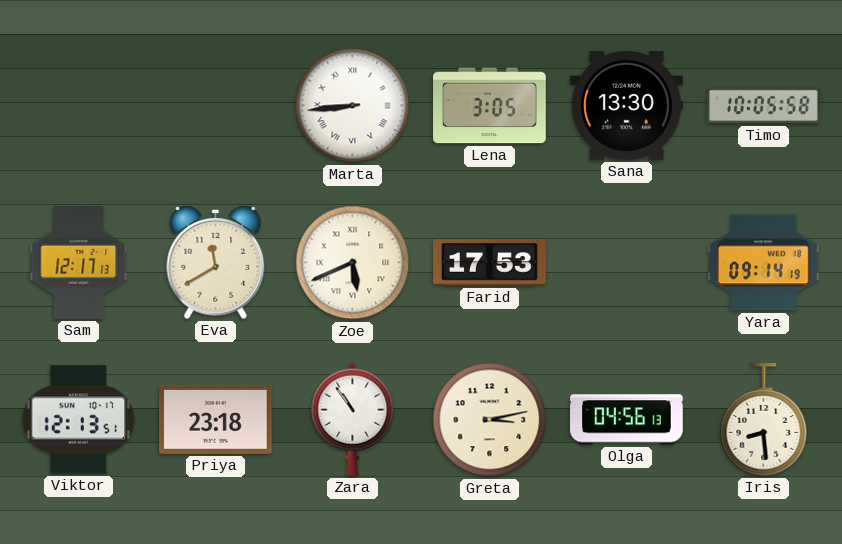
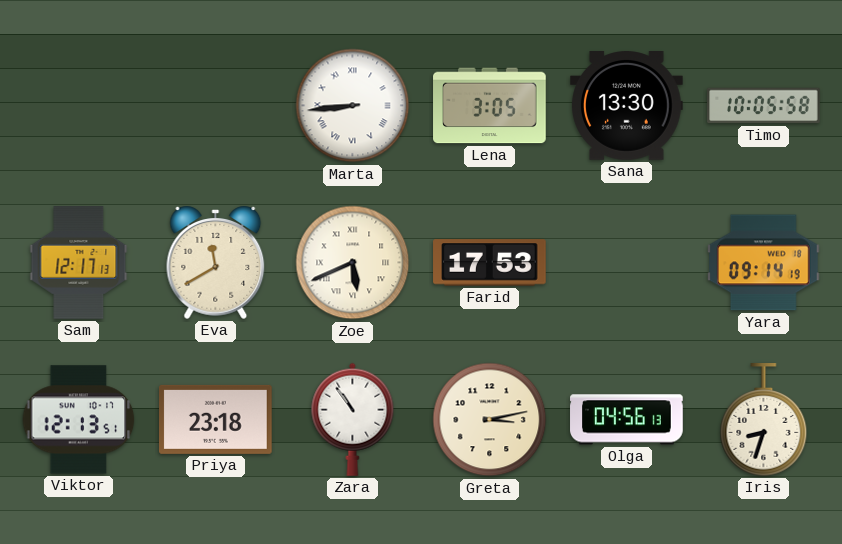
Iris: 8:29 -> 8:33 (764, 420)
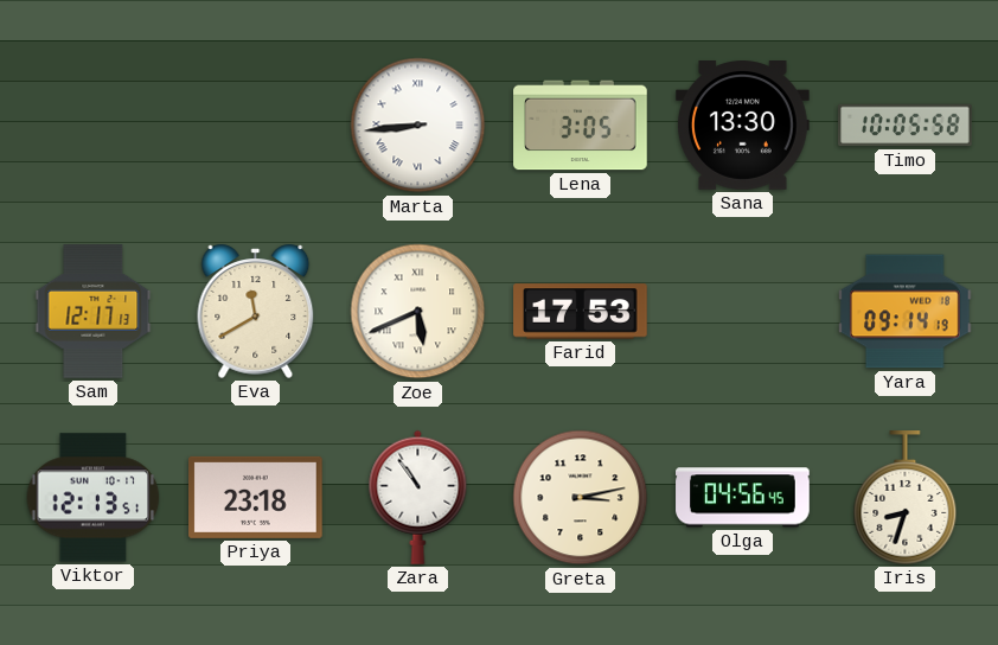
Olga: 04:56:13 -> 04:56:45 (743, 498)
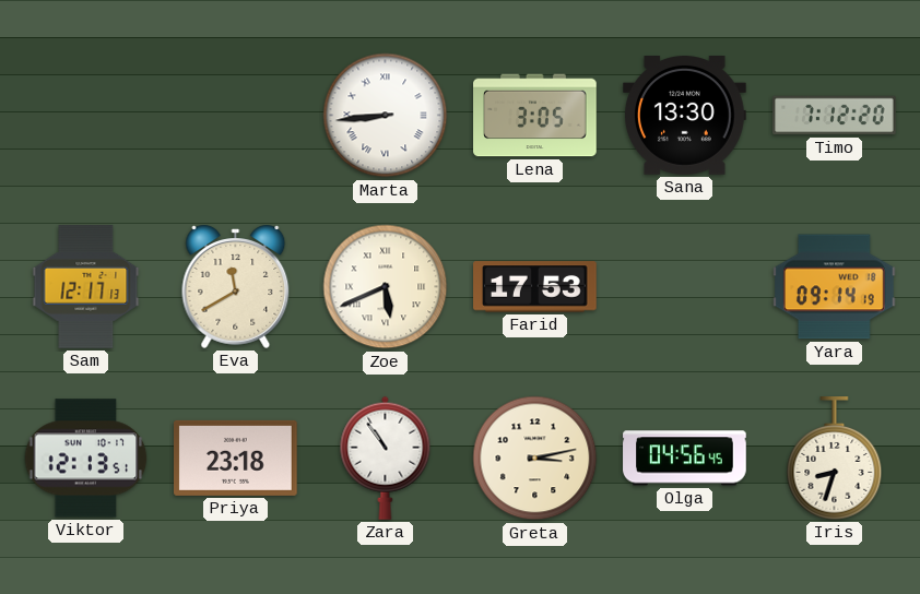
Timo: 10:05 -> 7:12 (835, 116)
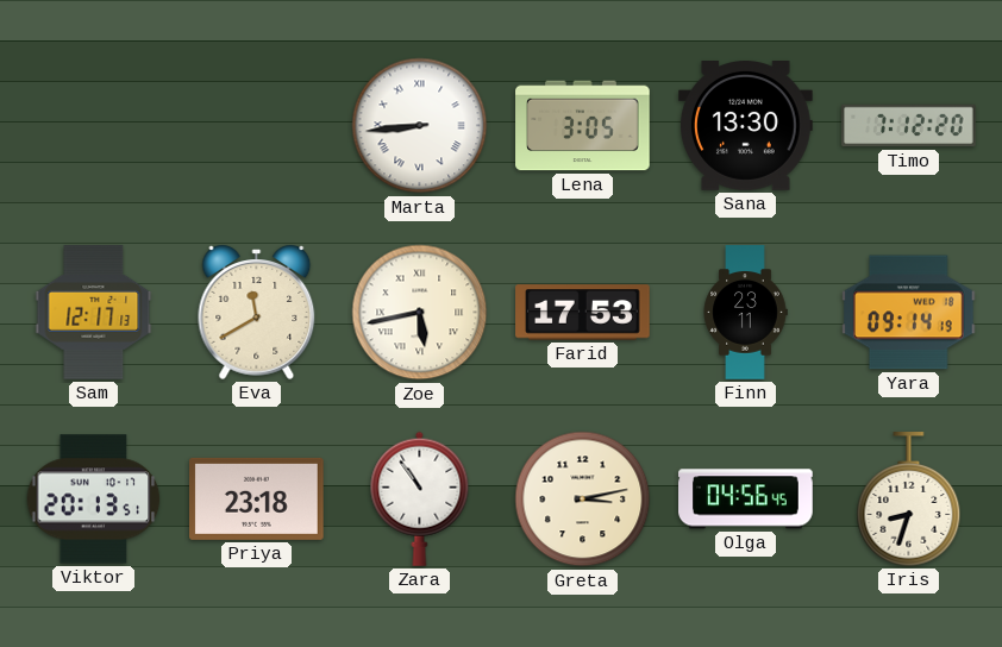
Zoe: 5:41 -> 5:43 (420, 313)
Finn: none -> 23:11 (745, 313)
Viktor: 12:13 -> 20:13 (94, 500)
